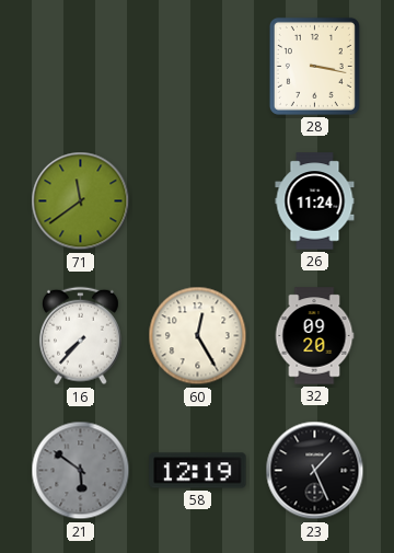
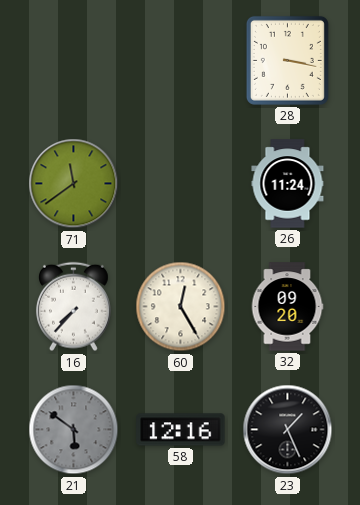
58: 12:19 -> 12:16 (181, 430)
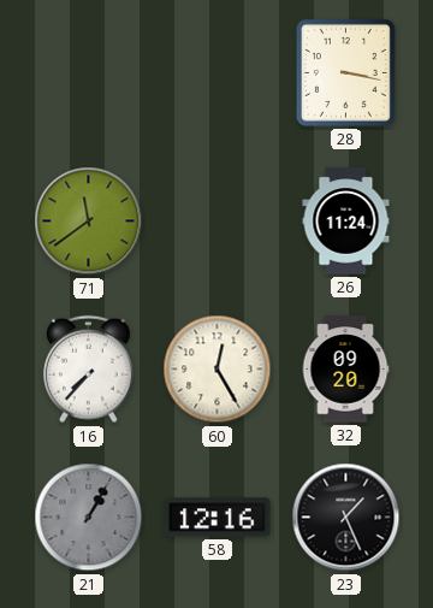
21: 5:51 -> 1:05 (89, 518)
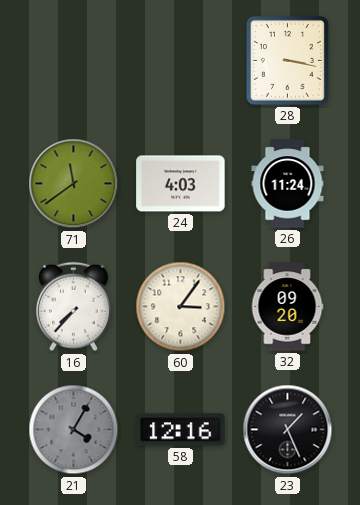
24: none -> 4:03 (181, 184)
60: 12:25 -> 3:06 (181, 307)
21: 1:05 -> 4:05 (74, 430)
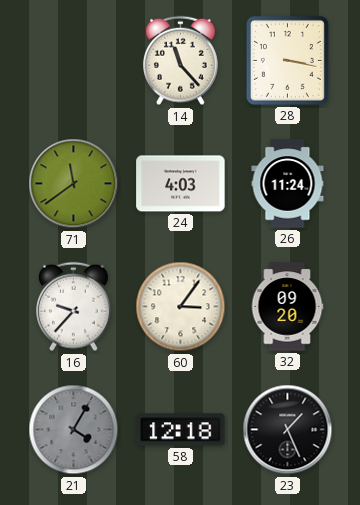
14: none -> 11:23 (180, 61)
16: 7:37 -> 9:37 (73, 307)
58: 12:16 -> 12:18 (181, 430)
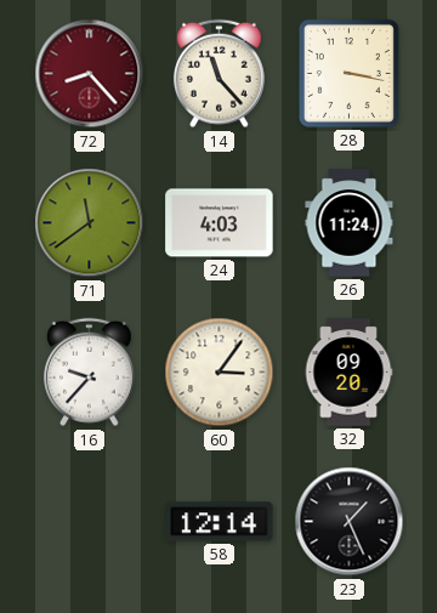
72: none -> 8:23 (90, 74)
21: 4:05 -> none (74, 430)
58: 12:18 -> 12:14 (220, 522)
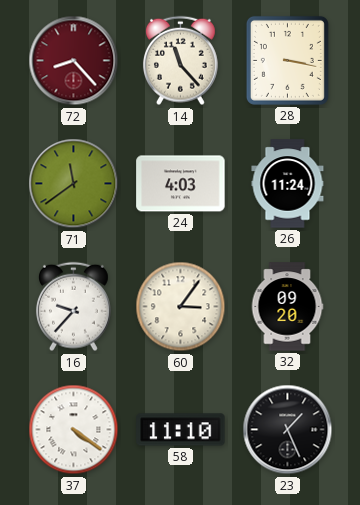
37: none -> 4:21 (74, 430)
58: 12:14 -> 11:10 (181, 430)
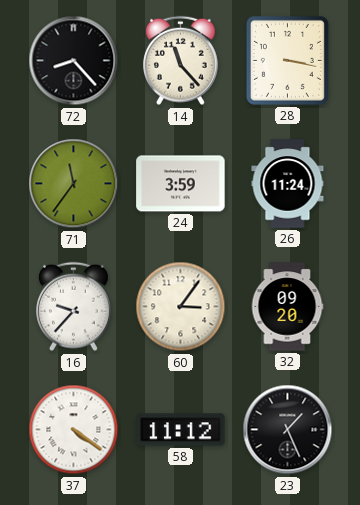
72 dial: burgundy -> black (74, 61)
71: 11:39 -> 11:36 (74, 184)
24: 4:03 -> 3:59 (181, 184)
58: 11:10 -> 11:12 (181, 430)
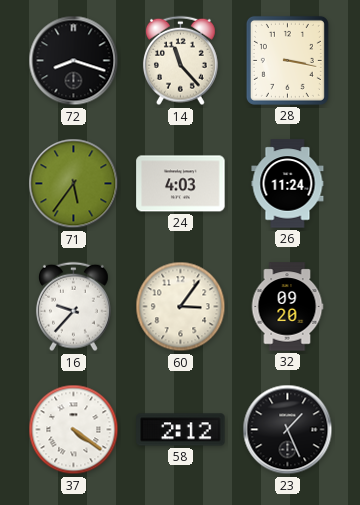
72: 8:23 -> 8:18 (74, 61)
71: 11:36 -> 5:36 (74, 184)
24: 3:59 -> 4:03 (181, 184)
58: 11:12 -> 2:12 (181, 430)
